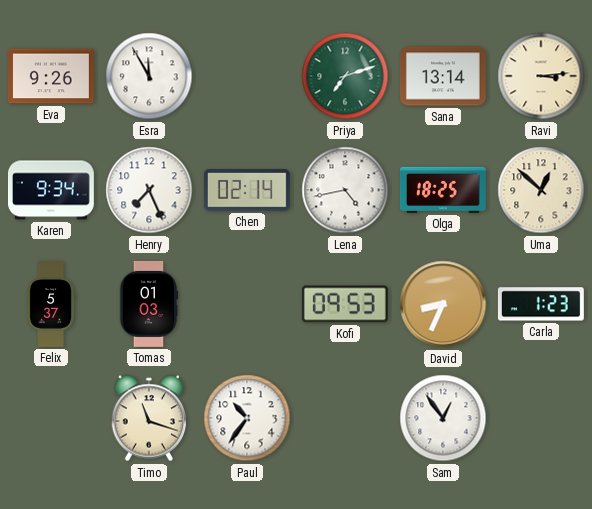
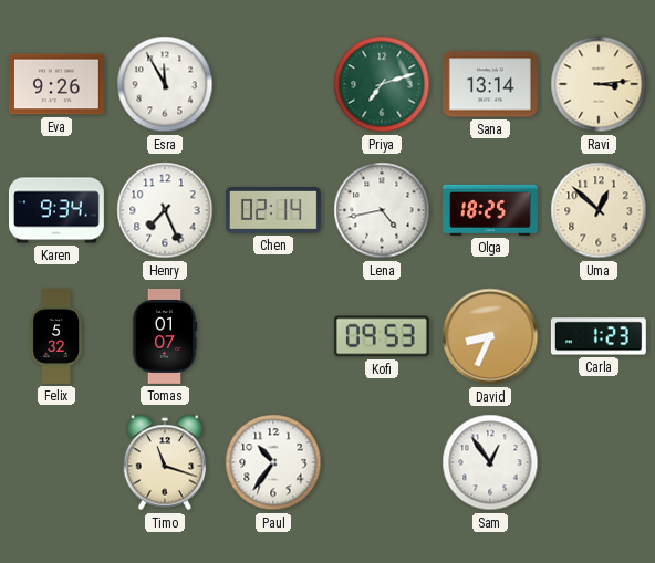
Felix: 5:37 -> 5:32 (55, 337)
Tomas: 01:03 -> 01:07 (165, 336)
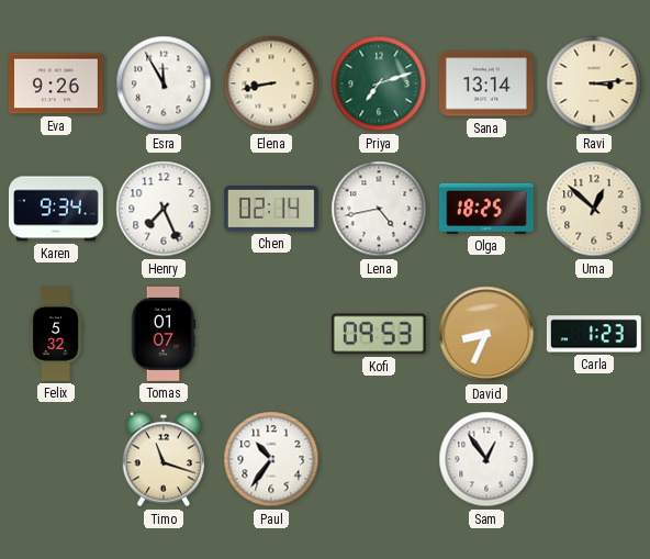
Elena: none -> 8:43 (271, 83)
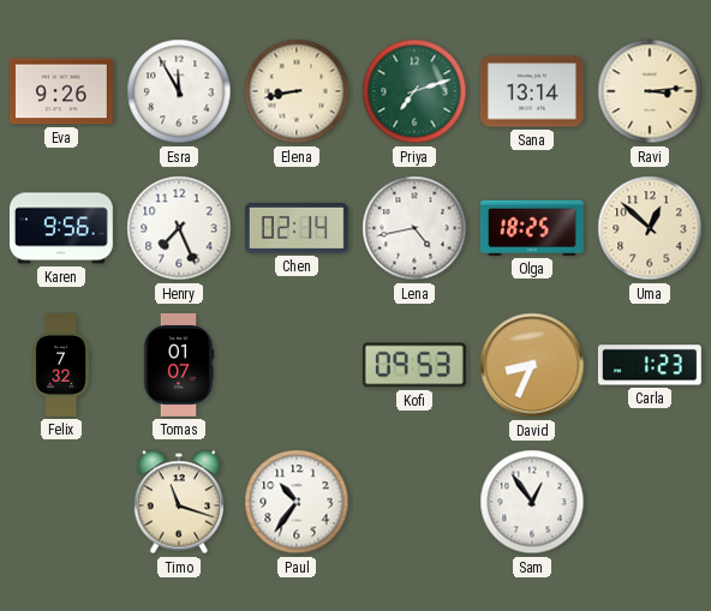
Karen: 9:34 -> 9:56 (61, 228)
Felix: 5:32 -> 7:32 (60, 366)
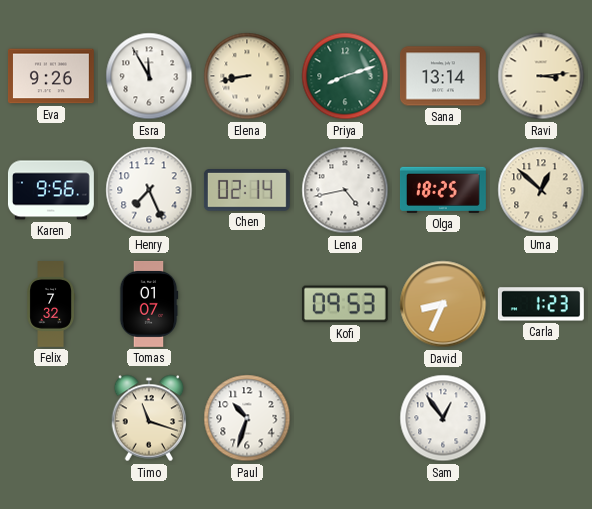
Priya: 7:12 -> 8:12 (345, 76)
Paul: 10:36 -> 10:33 (247, 418)
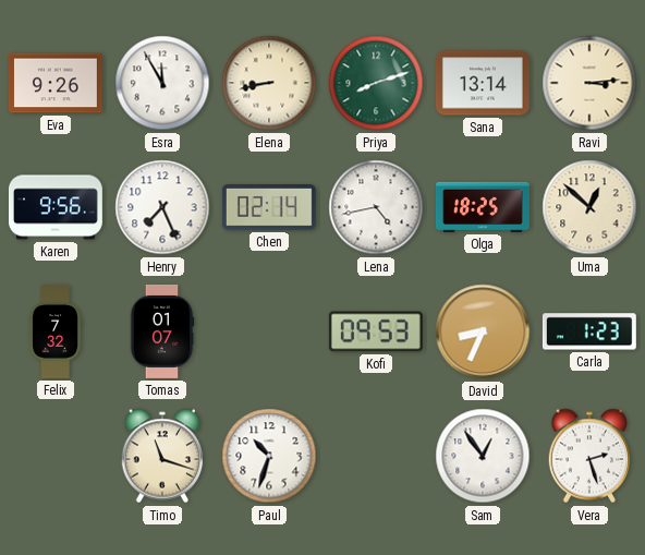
Vera: none -> 2:27 (589, 456)
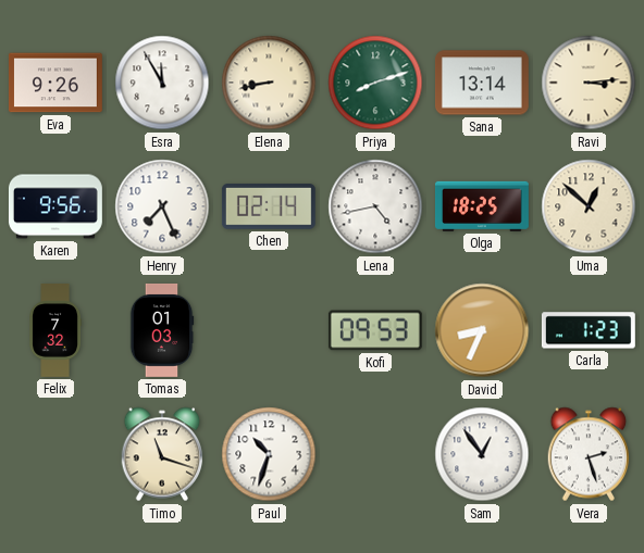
Tomas: 01:07 -> 01:03 (162, 330)
